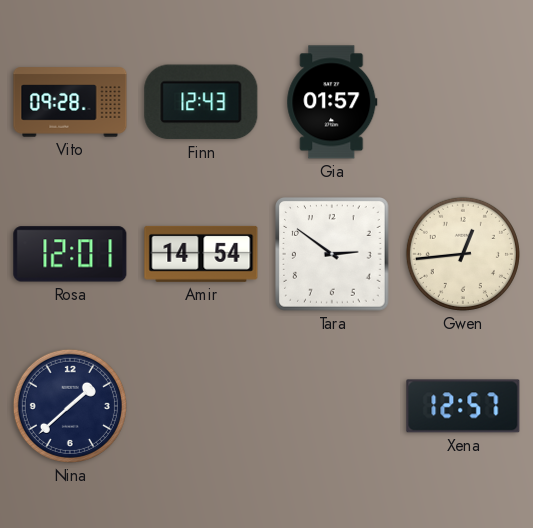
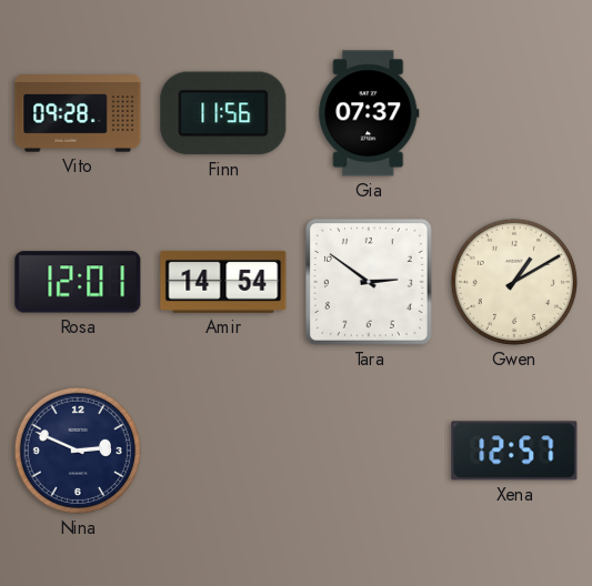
Finn: 12:43 -> 11:56 (223, 113)
Gia: 01:57 -> 07:37 (369, 113)
Gwen: 12:44 -> 1:10 (514, 282)
Nina: 1:38 -> 2:49 (78, 451)
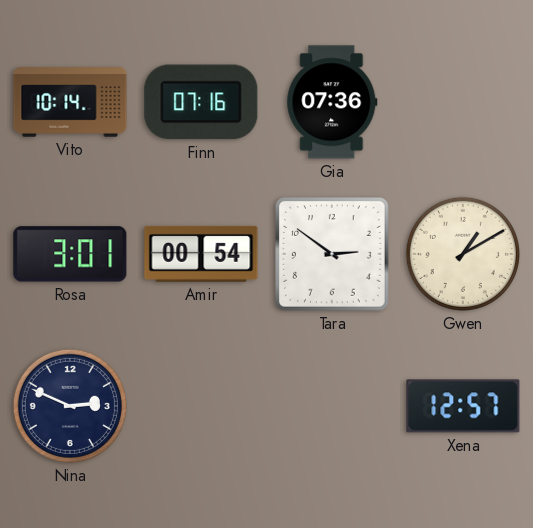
Vito: 09:28 -> 10:14 (70, 102)
Finn: 11:56 -> 07:16 (201, 102)
Gia: 07:37 -> 07:36 (332, 102)
Rosa: 12:01 -> 3:01 (70, 254)
Amir: 14:54 -> 00:54 (201, 254)
